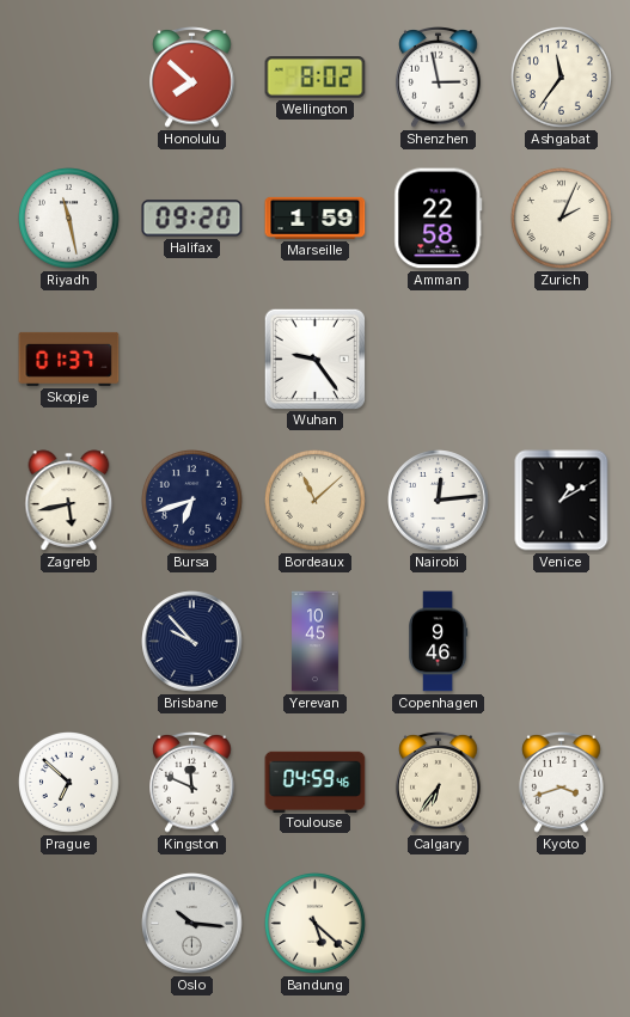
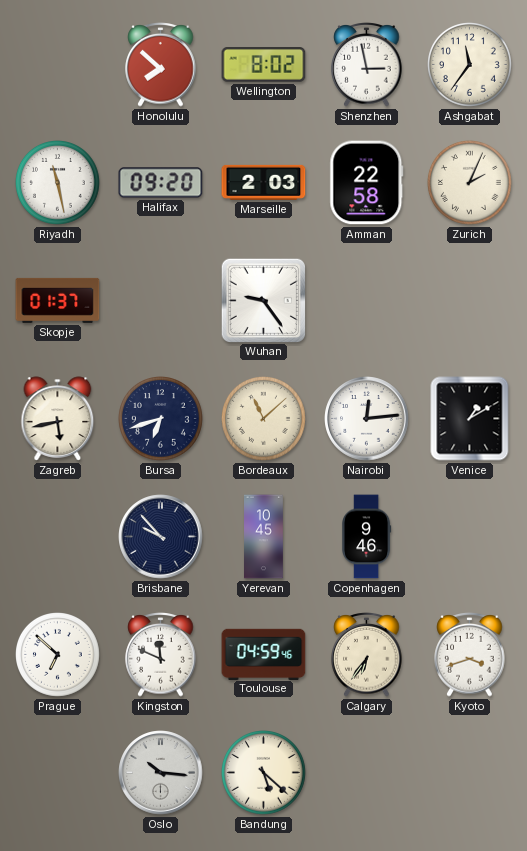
Marseille: 1:59 -> 2:03 (264, 182)
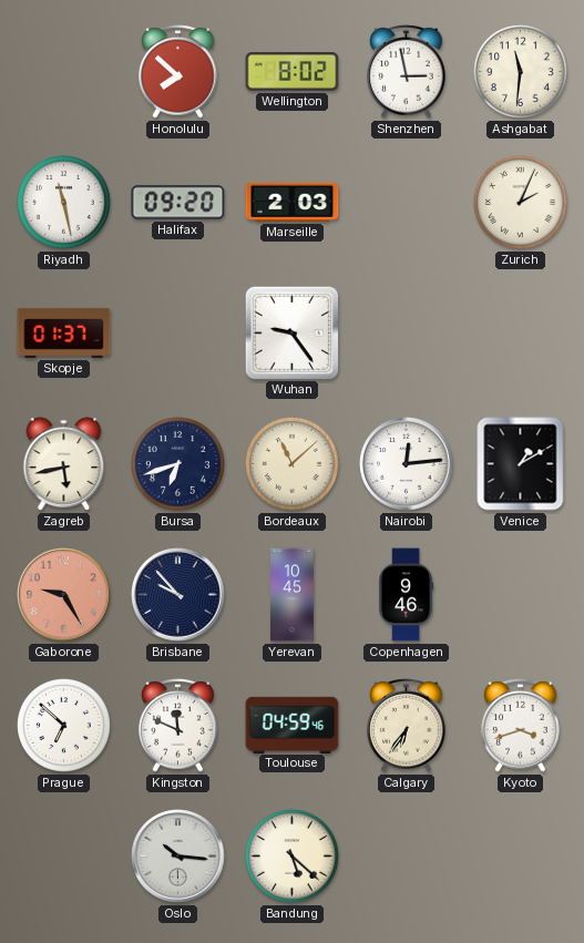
Ashgabat: 11:36 -> 11:31 (521, 72)
Amman: 22:58 -> none (367, 183)
Gaborone: none -> 9:25 (64, 595)
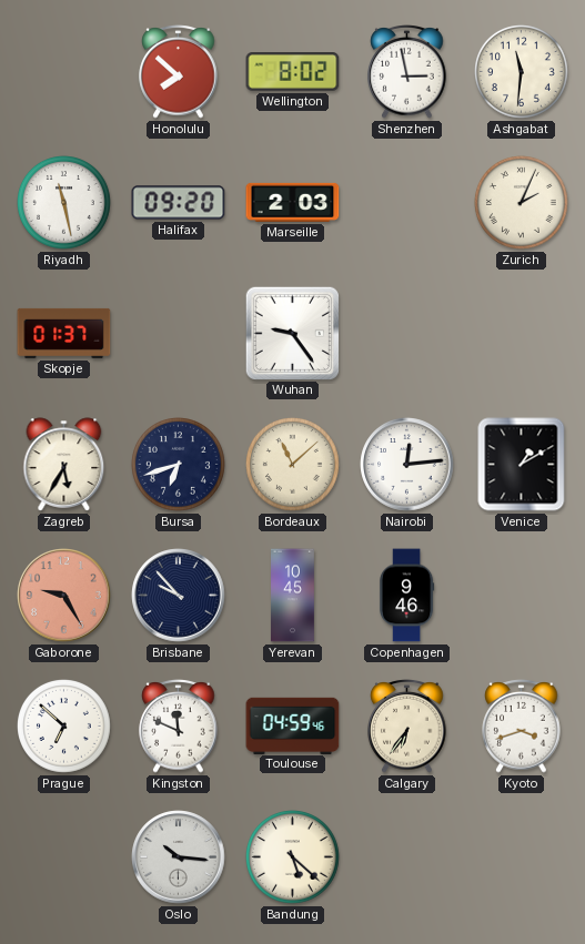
Zagreb: 5:43 -> 5:35 (64, 465)
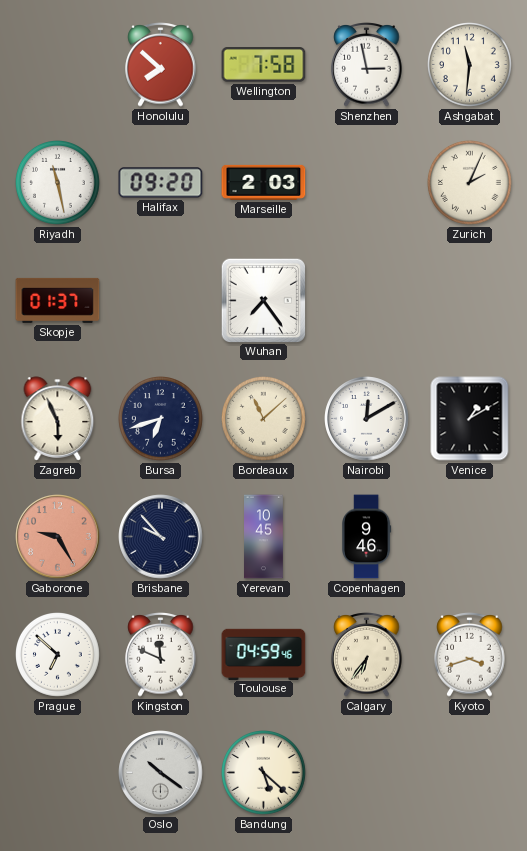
Wellington: 8:02 -> 7:58 (264, 65)
Wuhan: 9:24 -> 7:24 (263, 300)
Zagreb: 5:35 -> 5:56 (58, 419)
Nairobi: 12:14 -> 12:10 (367, 419)
Oslo: 10:16 -> 10:21 (161, 773)
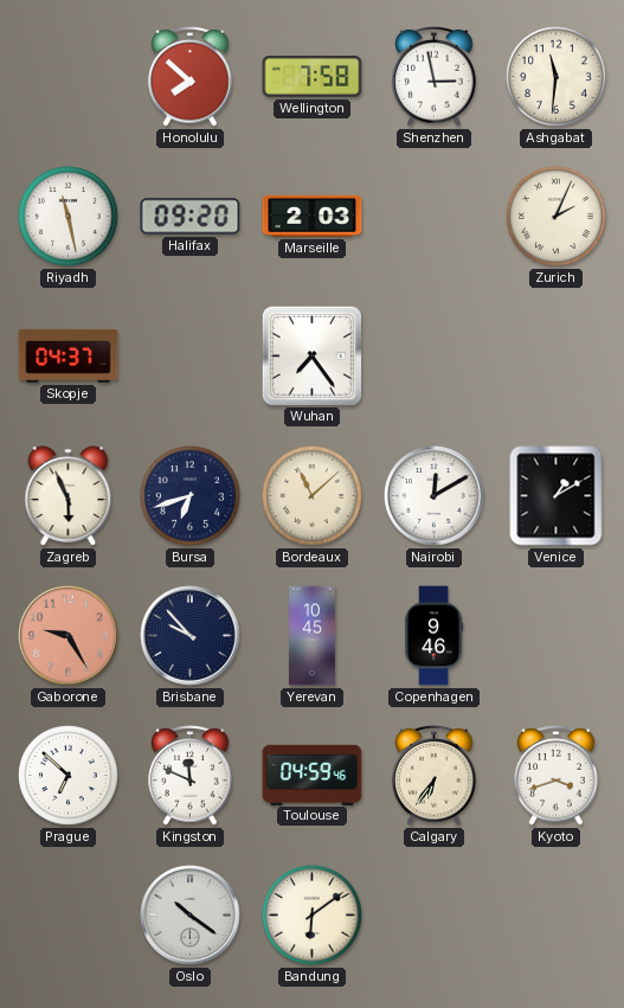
Skopje: 01:37 -> 04:37 (69, 355)
Bandung: 5:22 -> 6:09 (313, 916)
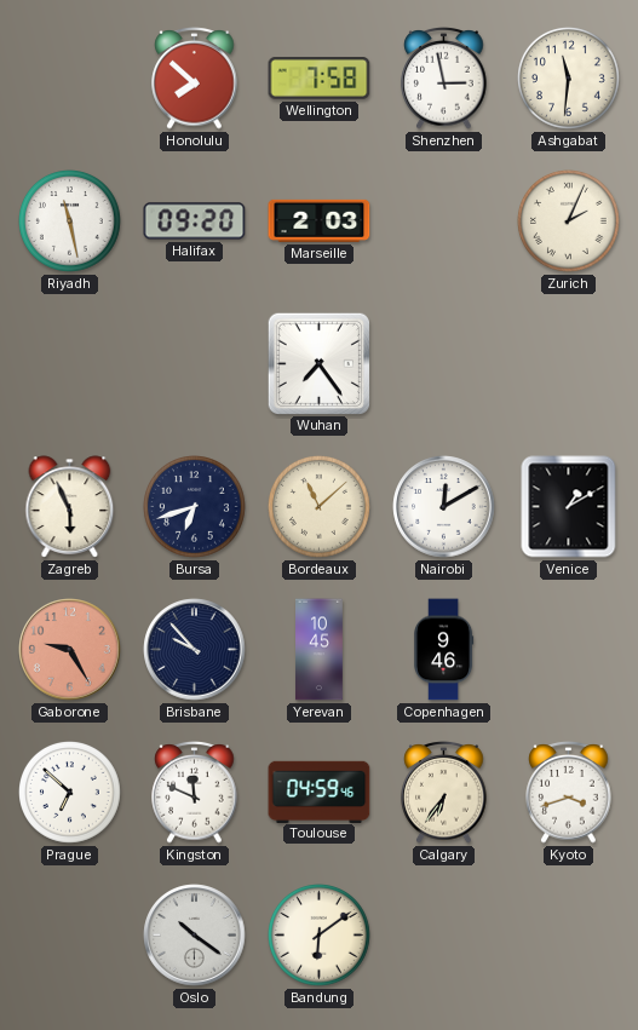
Skopje: 04:37 -> none (69, 355)
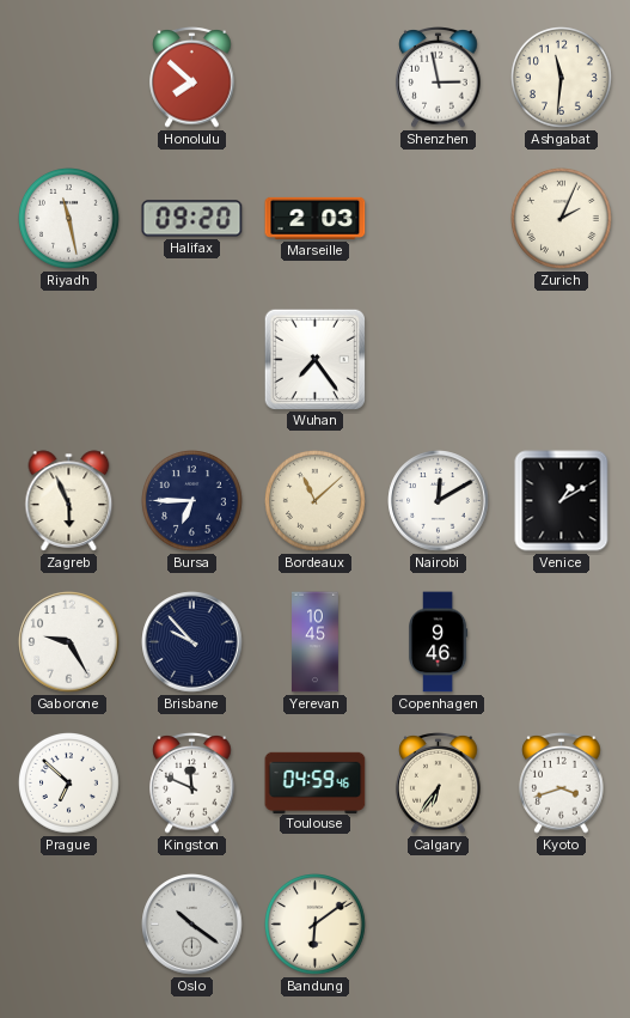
Wellington: 7:58 -> none (320, 79)
Bursa: 6:42 -> 6:45 (192, 501)
Gaborone dial: salmon -> white (69, 642)
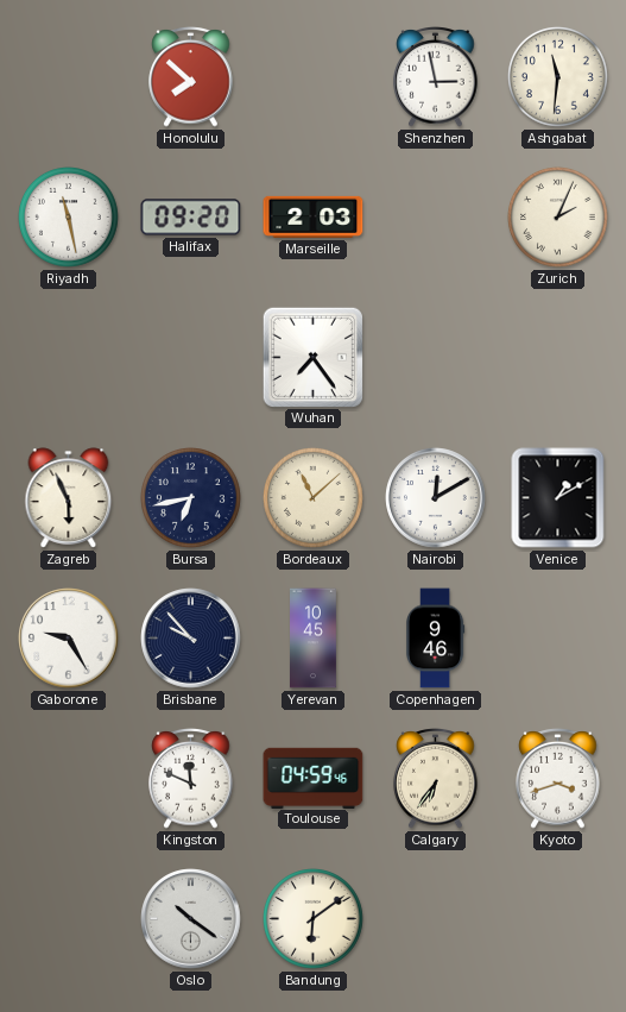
Bursa: 6:45 -> 6:43 (191, 498)
Prague: 6:52 -> none (69, 784)
